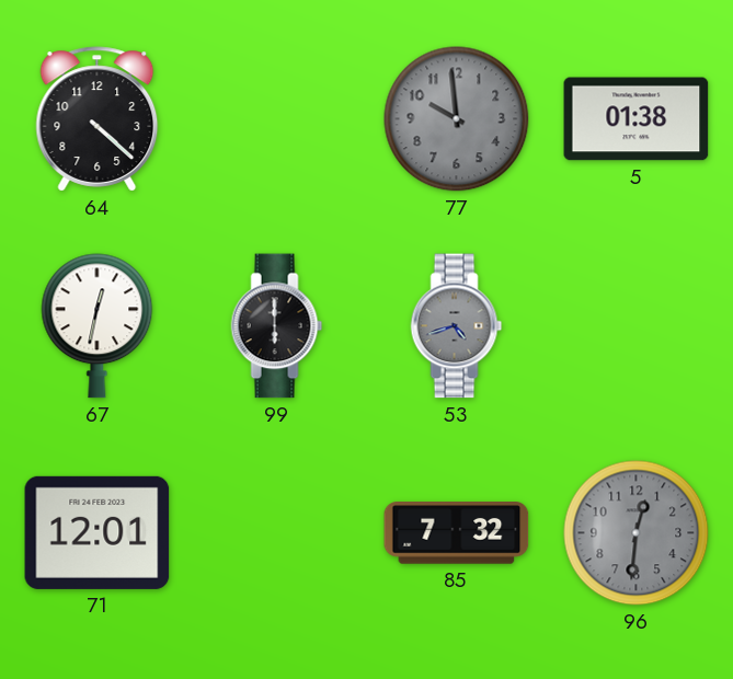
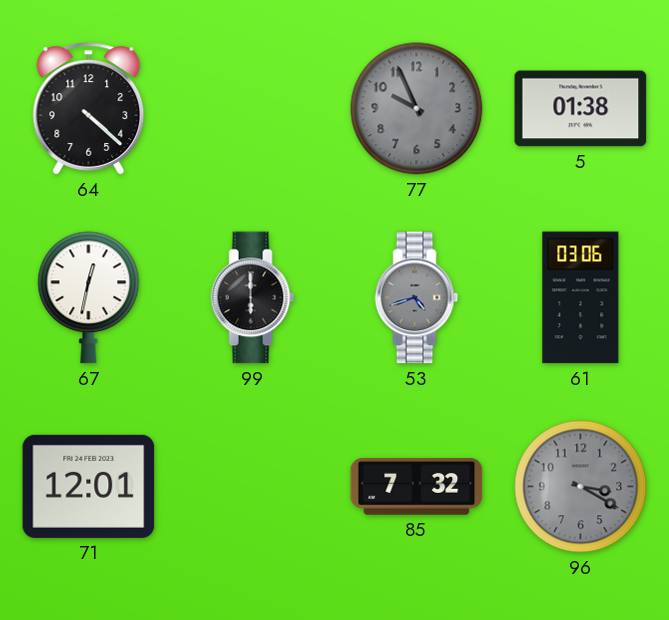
77: 9:59 -> 9:56 (417, 109)
61: none -> 03:06 (581, 298)
96: 12:31 -> 3:20 (581, 487)
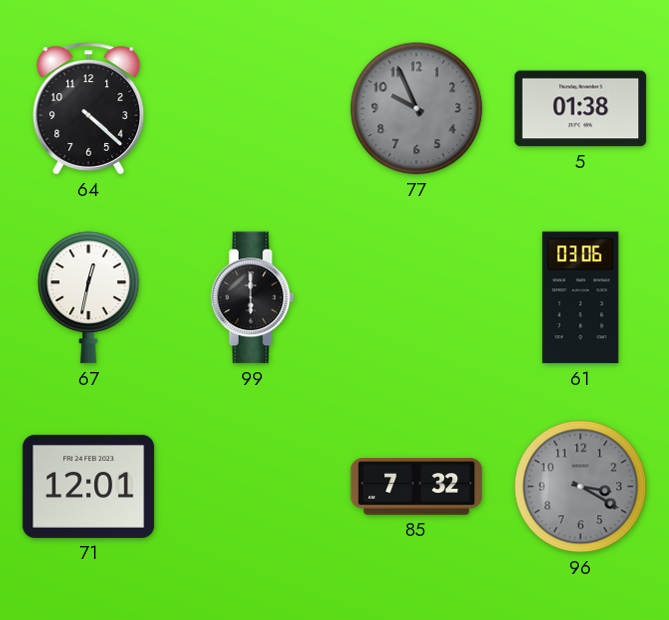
53: 4:42 -> none (417, 298)
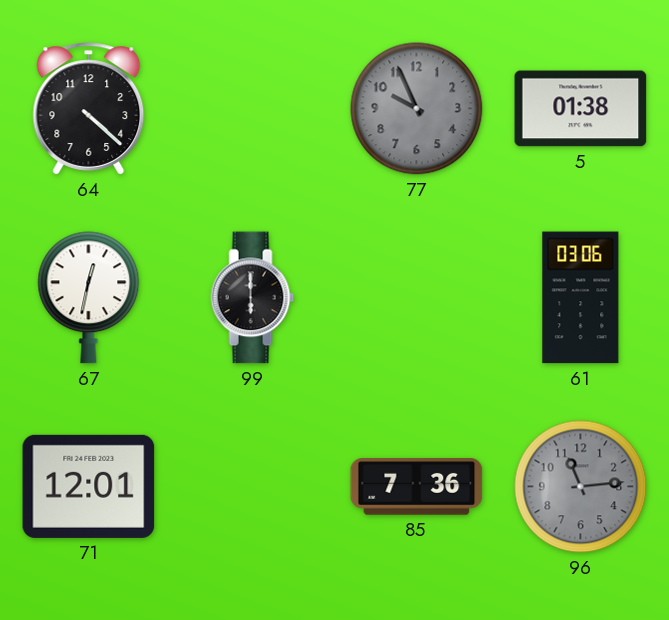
85: 7:32 -> 7:36 (417, 487)
96: 3:20 -> 11:14 (581, 487)
